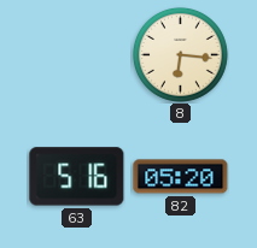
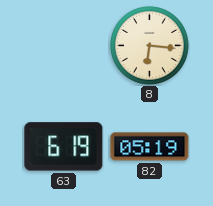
63: 5:16 -> 6:19 (64, 147)
82: 05:20 -> 05:19 (150, 147)
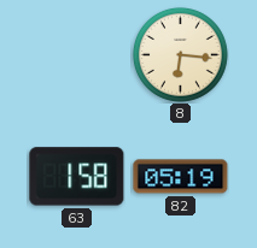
63: 6:19 -> 1:58 (77, 177)
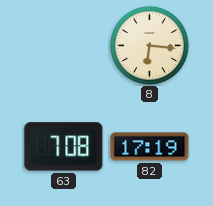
63: 1:58 -> 7:08 (64, 147)
82: 05:19 -> 17:19 (150, 147)
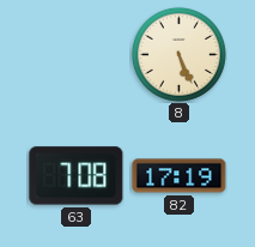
8: 6:16 -> 5:26 (178, 54)
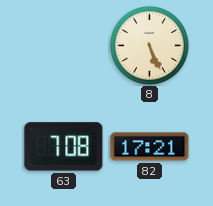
82: 17:19 -> 17:21 (150, 147)
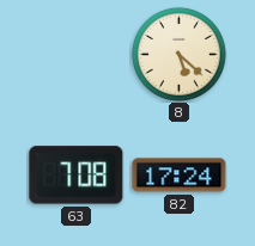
8: 5:26 -> 5:22 (178, 54)
82: 17:21 -> 17:24 (180, 176)
